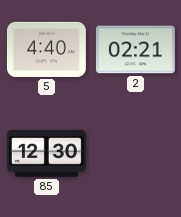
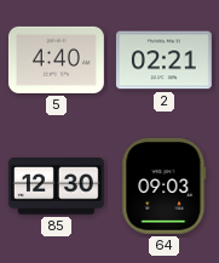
64: none -> 09:03 (165, 185)
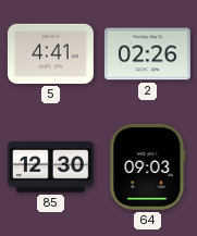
5: 4:40 -> 4:41 (50, 53)
2: 02:21 -> 02:26 (147, 54)
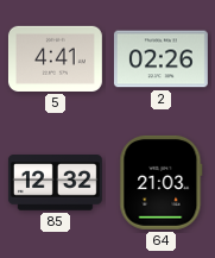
85: 12:30 -> 12:32 (55, 183)
64: 09:03 -> 21:03 (162, 182)
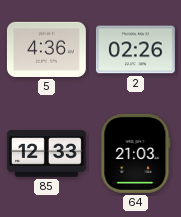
5: 4:41 -> 4:36 (46, 49)
85: 12:32 -> 12:33 (46, 154)
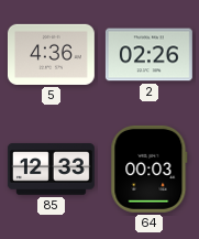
64: 21:03 -> 00:03 (150, 169)
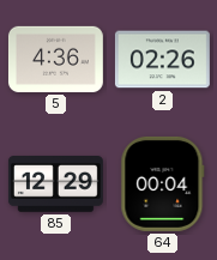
85: 12:33 -> 12:29 (55, 185)
64: 00:03 -> 00:04 (163, 183)
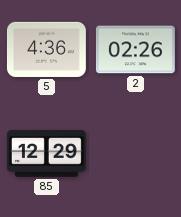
64: 00:04 -> none (163, 183)
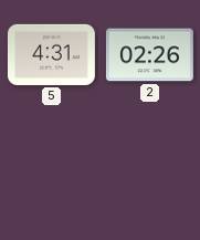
5: 4:36 -> 4:31 (51, 54)
85: 12:29 -> none (46, 154)
